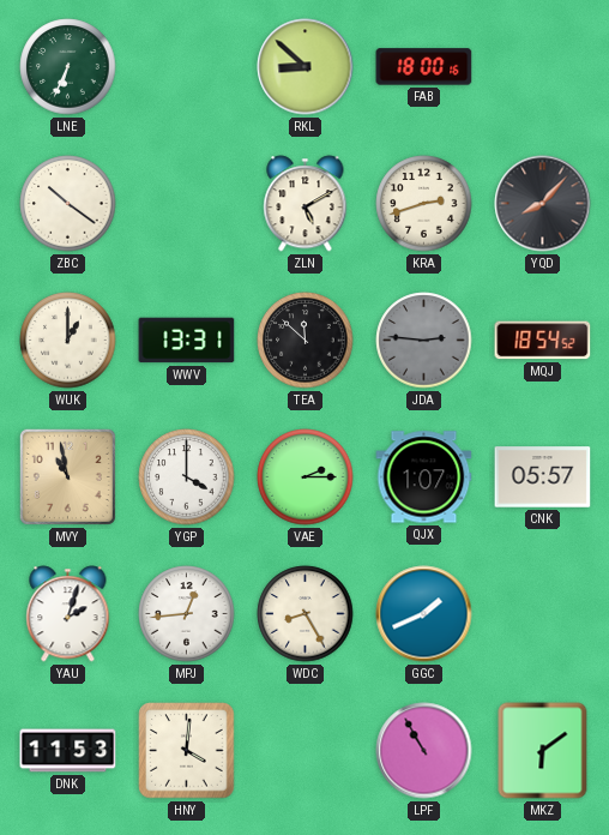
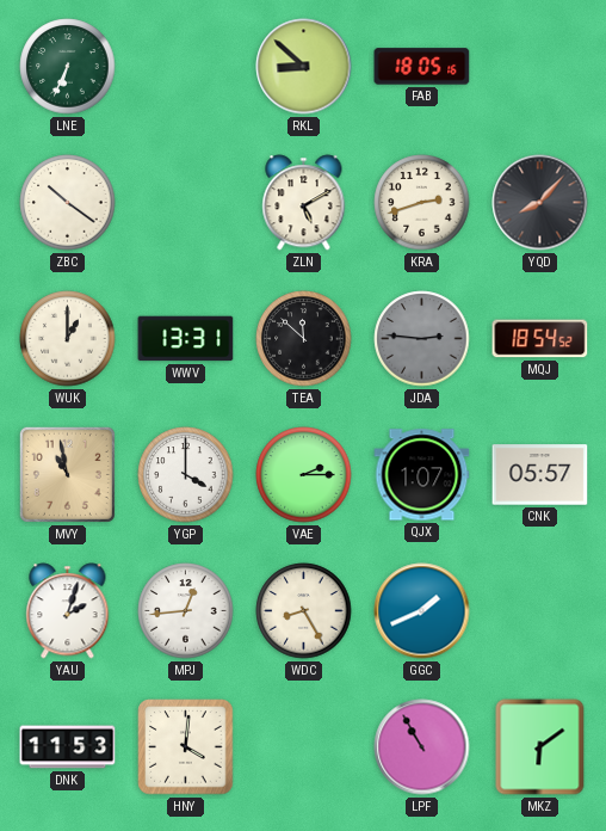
FAB: 18:00 -> 18:05 (422, 67)
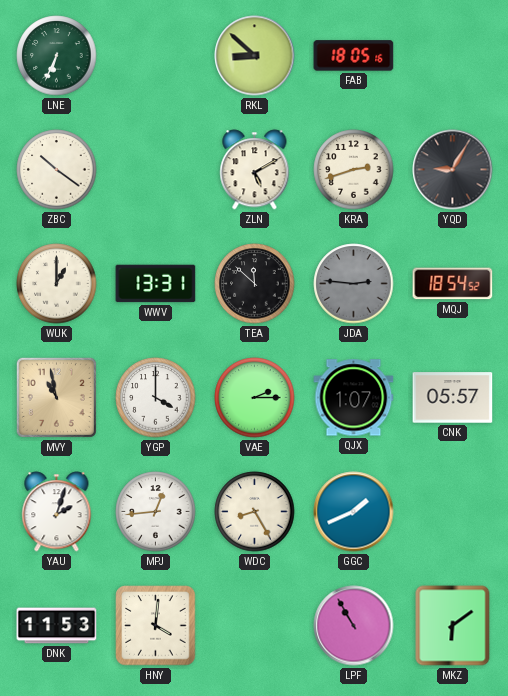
YQD: 8:07 -> 9:05 (453, 170)
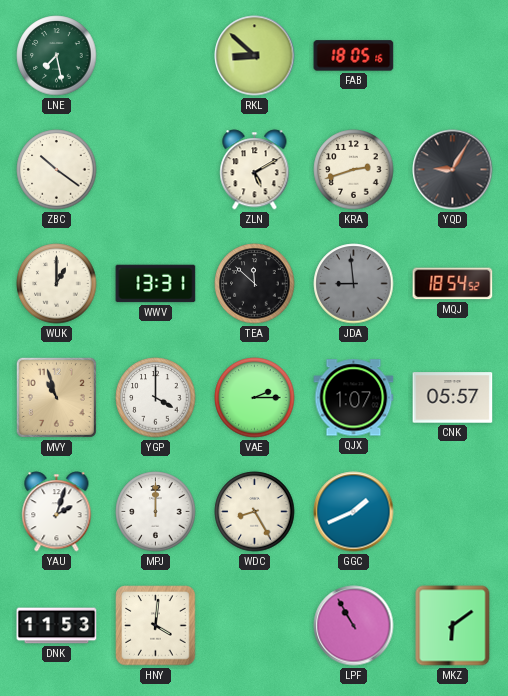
LNE: 6:34 -> 7:28 (57, 56)
JDA: 2:46 -> 8:59 (354, 284)
MVY: 10:58 -> 10:57 (56, 397)
MPJ: 12:44 -> 12:00 (156, 512)
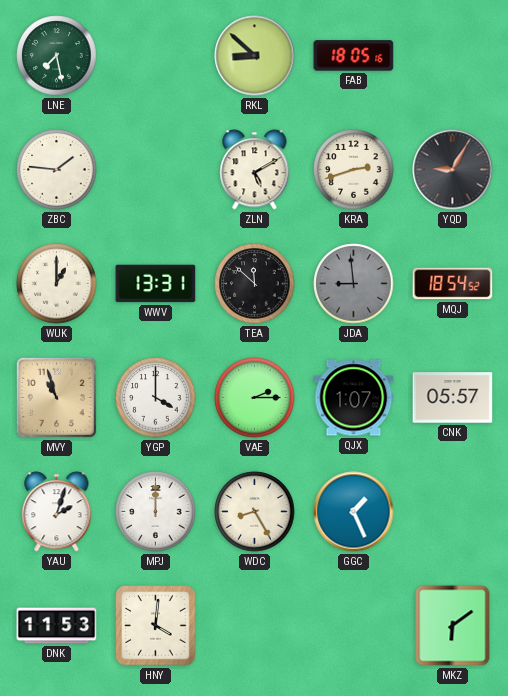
ZBC: 10:21 -> 1:46 (57, 170)
GGC: 1:41 -> 1:26 (354, 512)
LPF: 10:55 -> none (354, 626)
